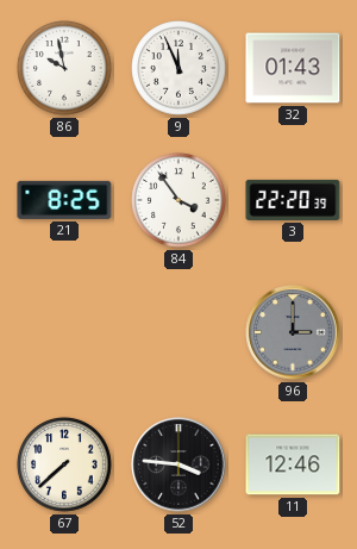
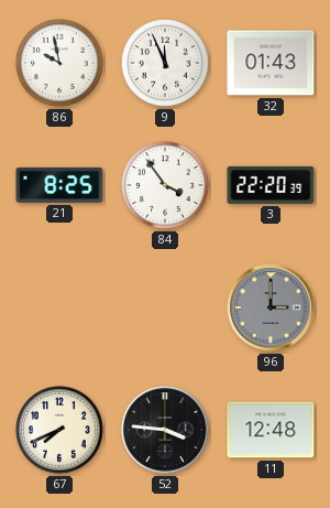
67: 7:38 -> 7:41 (59, 430)
11: 12:46 -> 12:48 (271, 430)
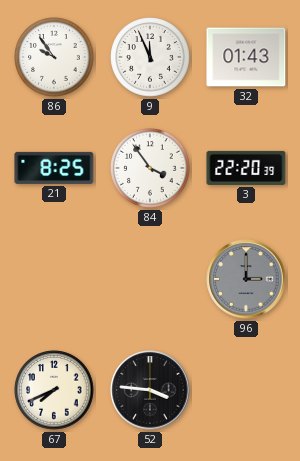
86: 9:58 -> 9:54 (54, 57)
11: 12:48 -> none (271, 430)
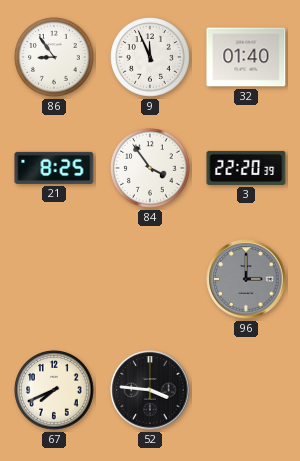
86: 9:54 -> 8:54 (54, 57)
32: 01:43 -> 01:40 (246, 57)
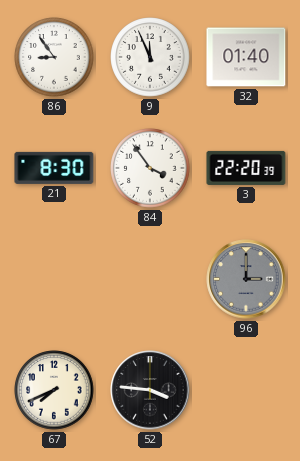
21: 8:25 -> 8:30 (54, 168)
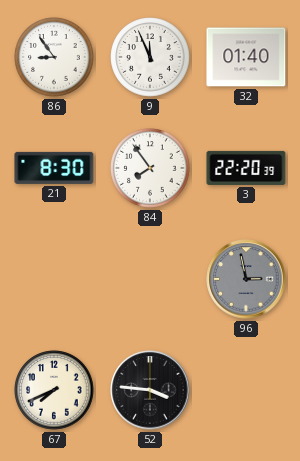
84: 3:54 -> 7:54 (150, 168)
96: 3:00 -> 2:58 (246, 279)
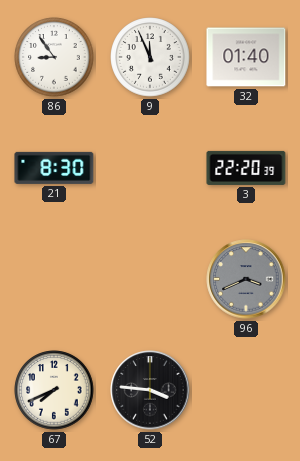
84: 7:54 -> none (150, 168)
96: 2:58 -> 3:41 (246, 279)
